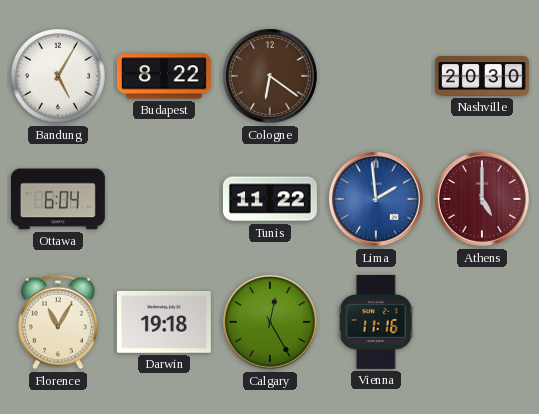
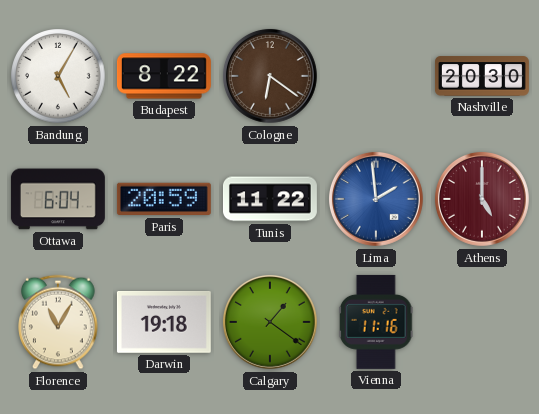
Paris: none -> 20:59 (164, 199)
Calgary: 12:25 -> 1:21 (270, 322)
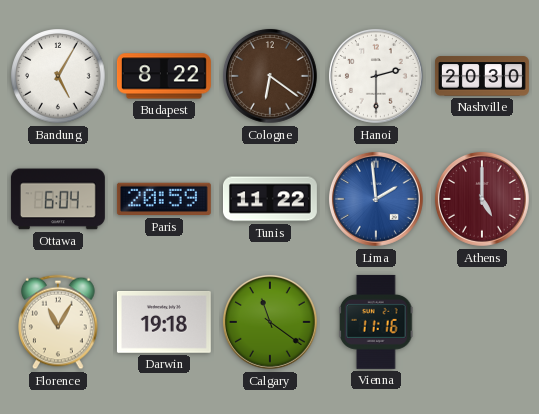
Hanoi: none -> 2:30 (376, 76)
Calgary: 1:21 -> 11:21 (270, 322)
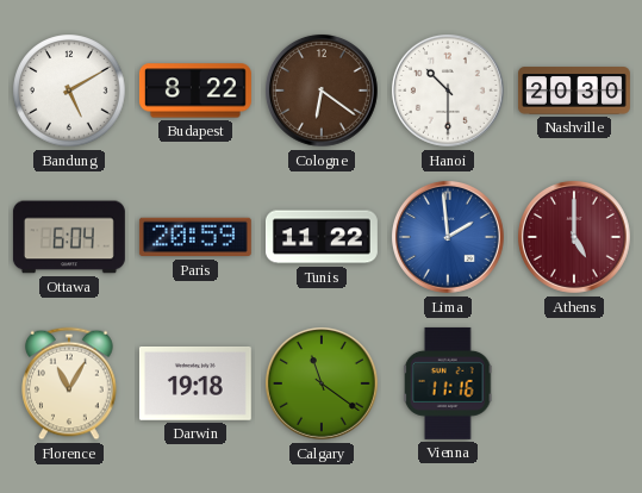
Bandung: 5:05 -> 5:10 (69, 91)
Hanoi: 2:30 -> 10:30 (448, 91)
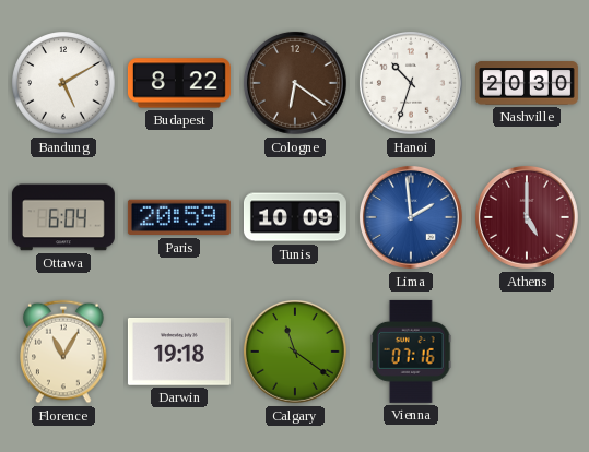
Hanoi: 10:30 -> 10:33 (411, 83)
Tunis: 11:22 -> 10:09 (295, 217)
Vienna: 11:16 -> 07:16 (411, 352)
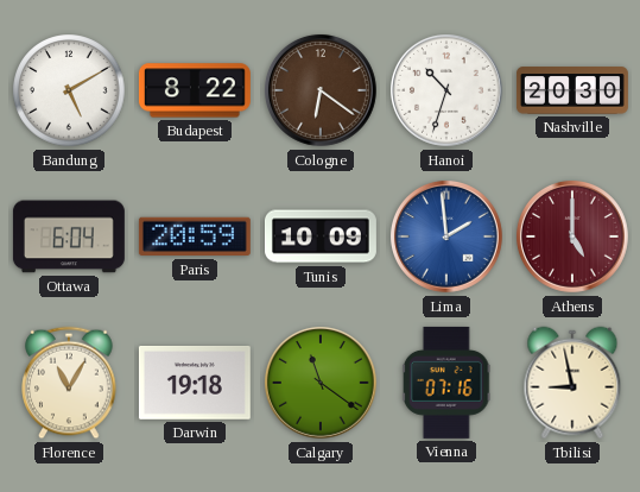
Tbilisi: none -> 8:58 (572, 383)
